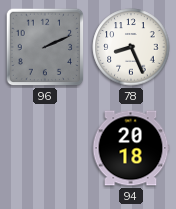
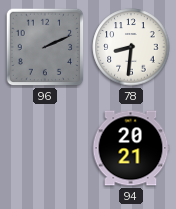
78: 8:26 -> 8:31 (131, 47)
94: 20:18 -> 20:21 (131, 148)
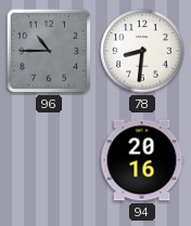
96: 2:11 -> 10:45 (49, 51)
94: 20:21 -> 20:16 (142, 160)
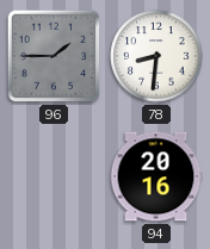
96: 10:45 -> 1:45 (54, 56)
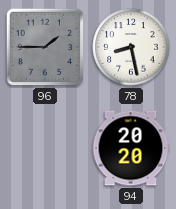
78: 8:31 -> 8:28 (131, 47)
94: 20:16 -> 20:20 (131, 148)
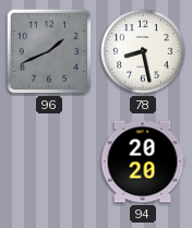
96: 1:45 -> 1:41 (49, 51)
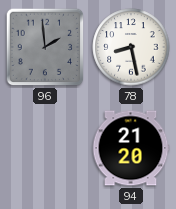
96: 1:41 -> 1:59 (45, 47)
94: 20:20 -> 21:20 (131, 148)
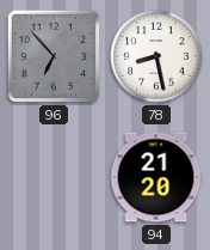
96: 1:59 -> 6:53 (54, 56)
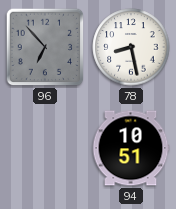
94: 21:20 -> 10:51 (131, 148)
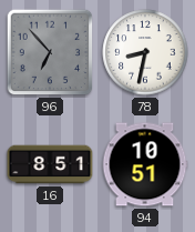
78: 8:28 -> 8:32 (145, 52)
16: none -> 8:51 (50, 164)
